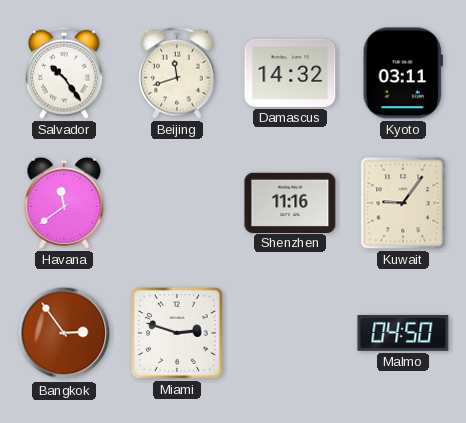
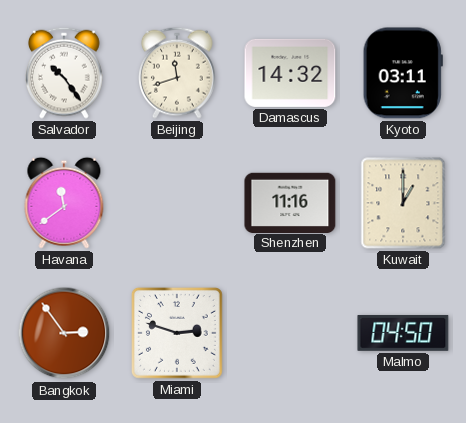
Kuwait: 9:06 -> 1:00 (403, 203)
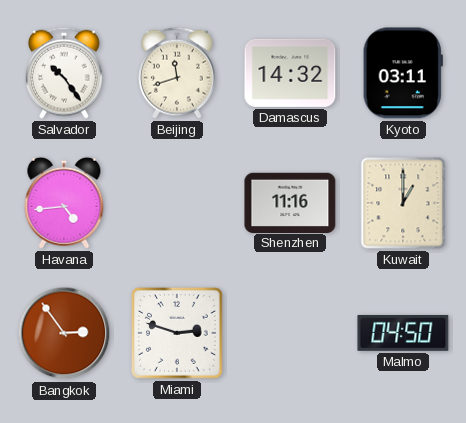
Havana: 11:39 -> 4:44 (64, 203)
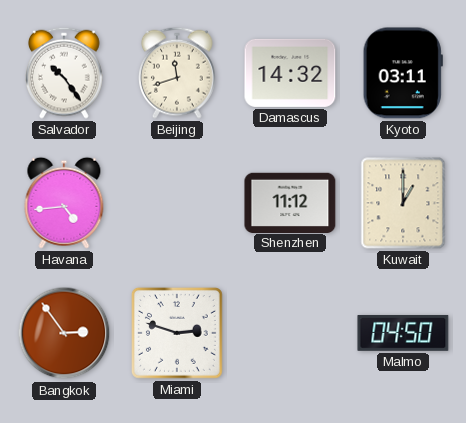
Shenzhen: 11:16 -> 11:12 (290, 202)
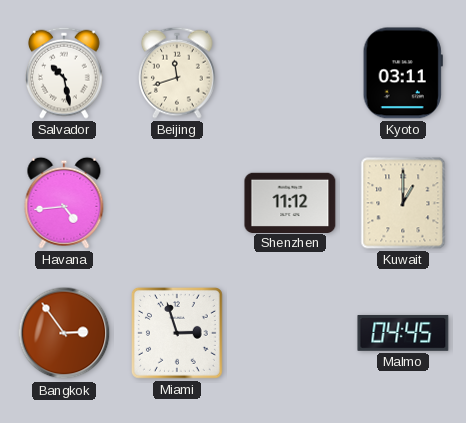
Salvador: 10:24 -> 10:28 (65, 73)
Damascus: 14:32 -> none (290, 73)
Miami: 2:48 -> 2:57 (177, 333)
Malmo: 04:50 -> 04:45 (403, 333)
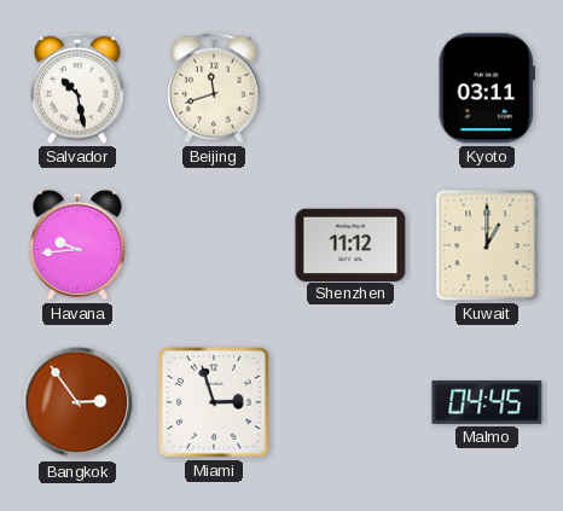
Havana: 4:44 -> 9:44 (77, 245)
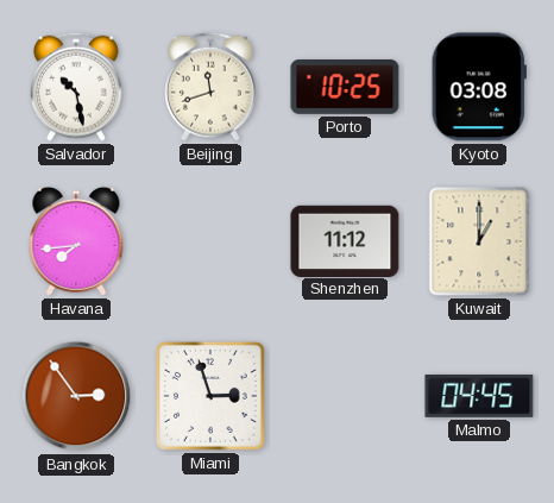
Porto: none -> 10:25 (345, 88)
Kyoto: 03:11 -> 03:08 (479, 87)
Havana: 9:44 -> 7:44 (76, 241)
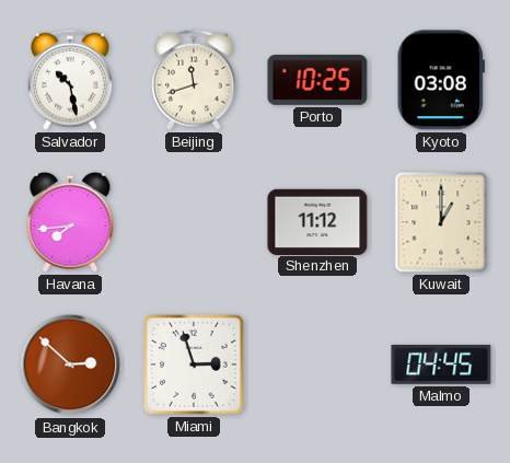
Bangkok: 2:54 -> 2:52 (70, 364)
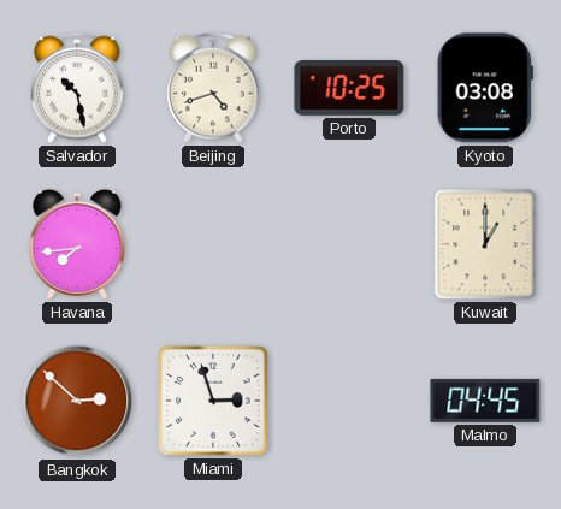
Beijing: 11:42 -> 4:42 (214, 88)
Shenzhen: 11:12 -> none (317, 221)
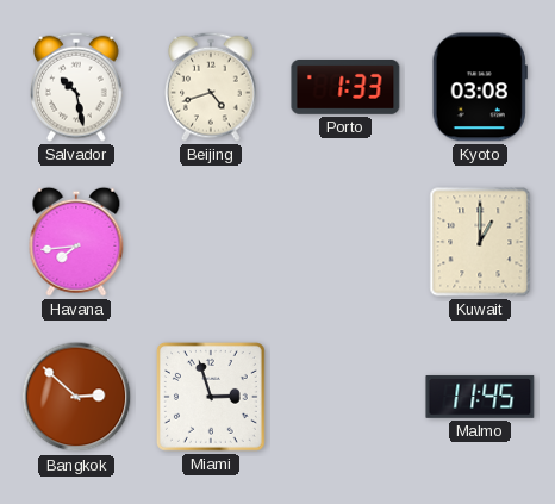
Porto: 10:25 -> 1:33 (345, 88)
Malmo: 04:45 -> 11:45 (480, 397)
